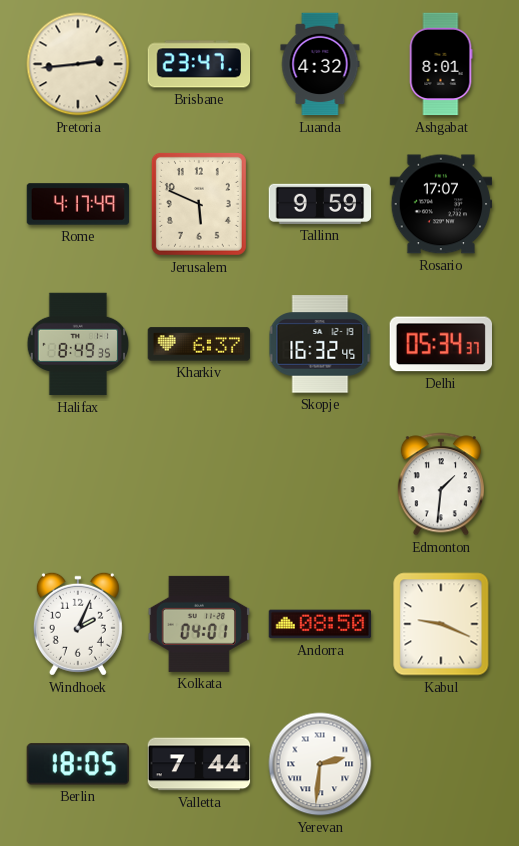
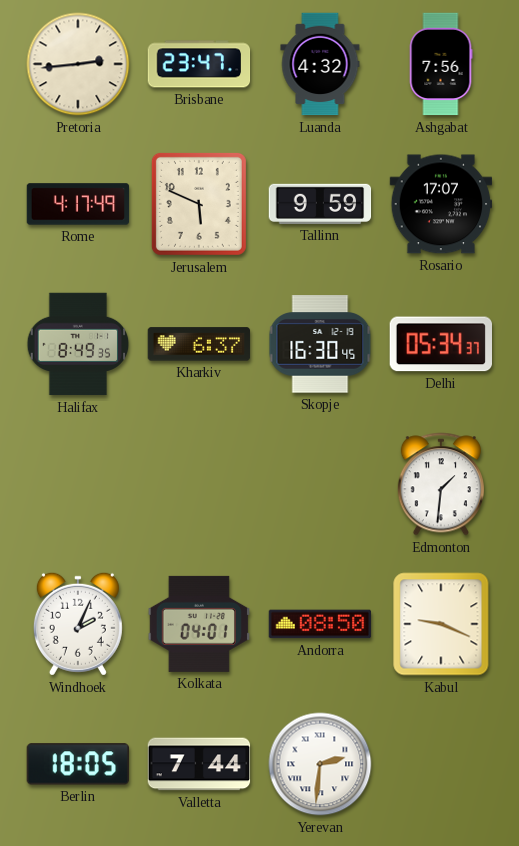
Ashgabat: 8:01 -> 7:56 (441, 64)
Skopje: 16:32 -> 16:30 (320, 344)
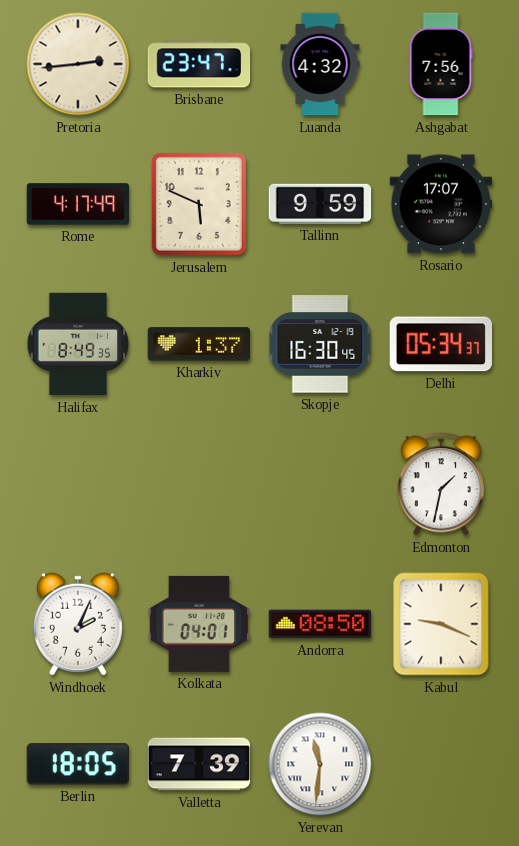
Kharkiv: 6:37 -> 1:37 (199, 344)
Edmonton: 1:31 -> 1:32 (441, 484)
Valletta: 7:44 -> 7:39 (199, 764)
Yerevan: 2:31 -> 11:31 (320, 764)
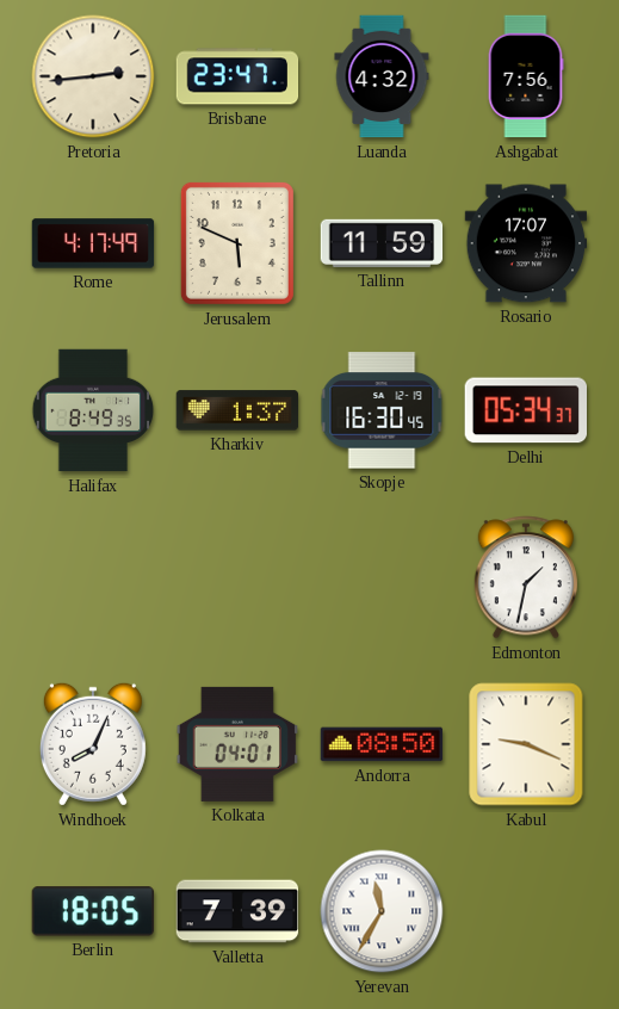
Tallinn: 9:59 -> 11:59 (382, 243)
Windhoek: 2:04 -> 8:04 (93, 744)
Yerevan: 11:31 -> 11:35 (382, 911)
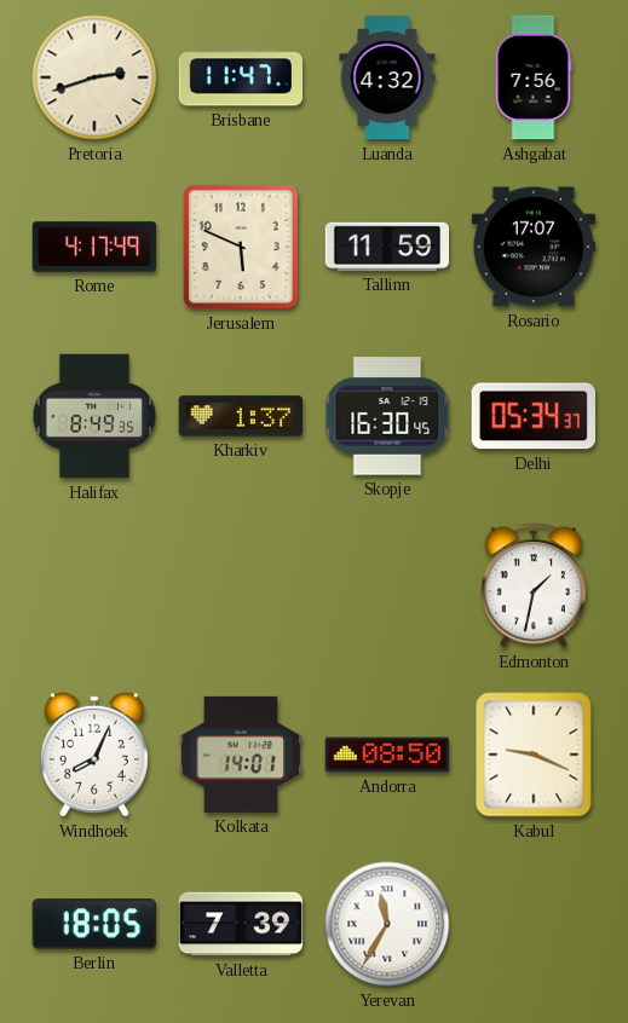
Pretoria: 2:44 -> 2:42 (94, 77)
Brisbane: 23:47 -> 11:47 (241, 77)
Kolkata: 04:01 -> 14:01 (241, 755)
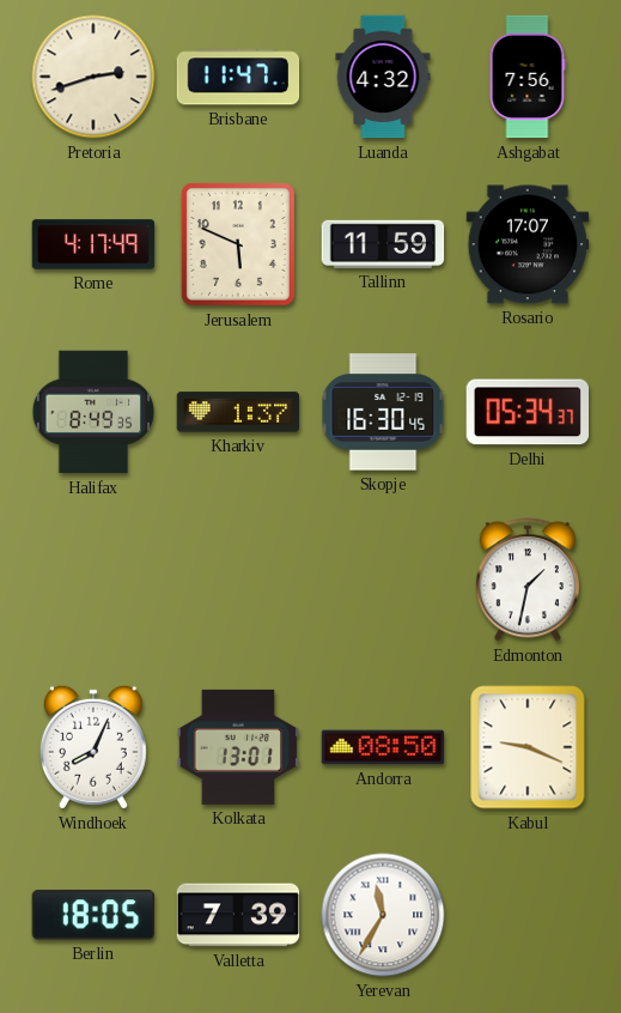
Kolkata: 14:01 -> 13:01 (238, 747)
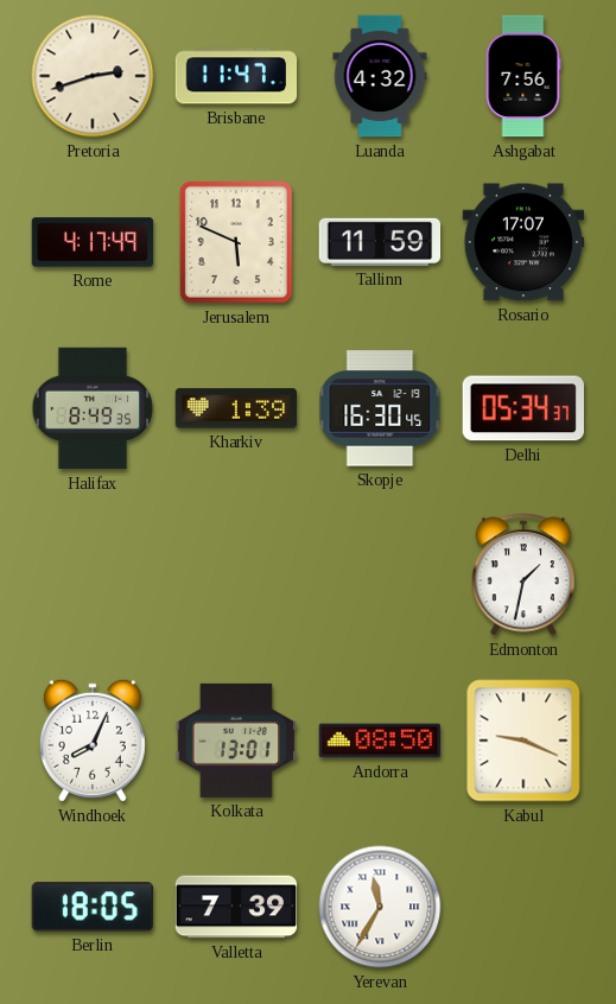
Kharkiv: 1:37 -> 1:39 (236, 408)
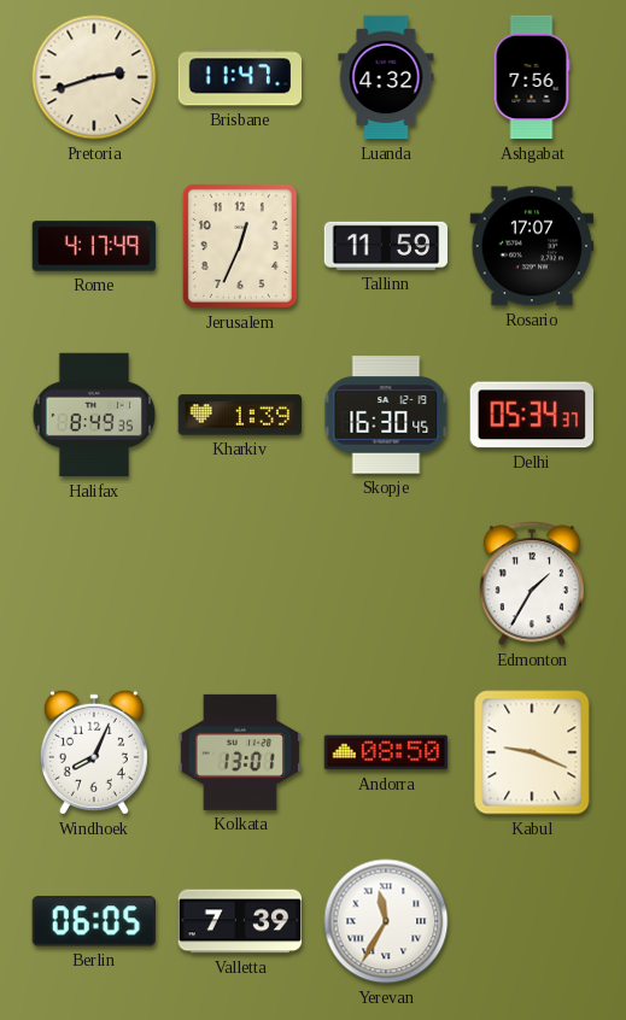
Jerusalem: 5:49 -> 12:34 (240, 246)
Edmonton: 1:32 -> 1:35 (532, 584)
Berlin: 18:05 -> 06:05 (93, 921)
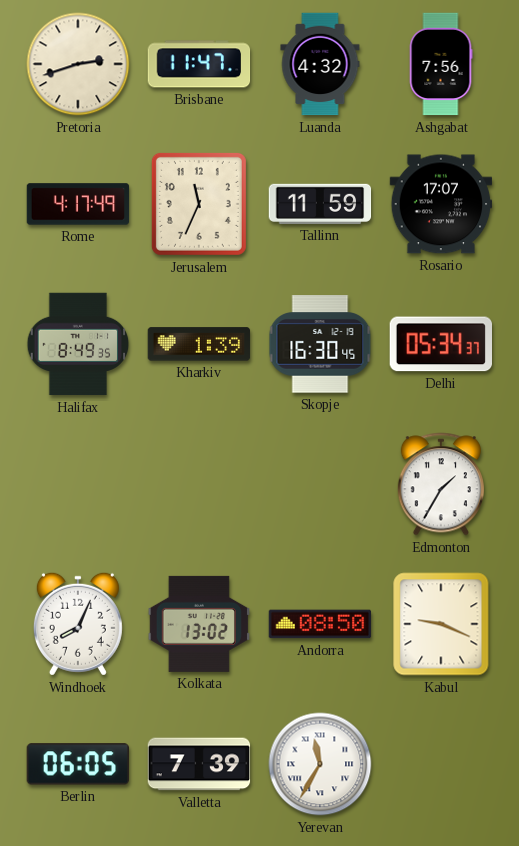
Jerusalem: 12:34 -> 11:34 (199, 204)
Kolkata: 13:01 -> 13:02 (199, 624)
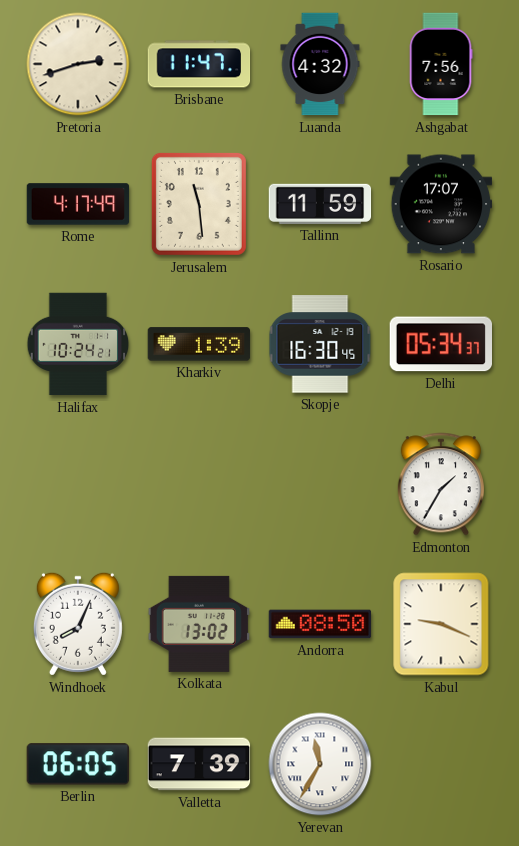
Jerusalem: 11:34 -> 11:29 (199, 204)
Halifax: 8:49 -> 10:24 (78, 344)
